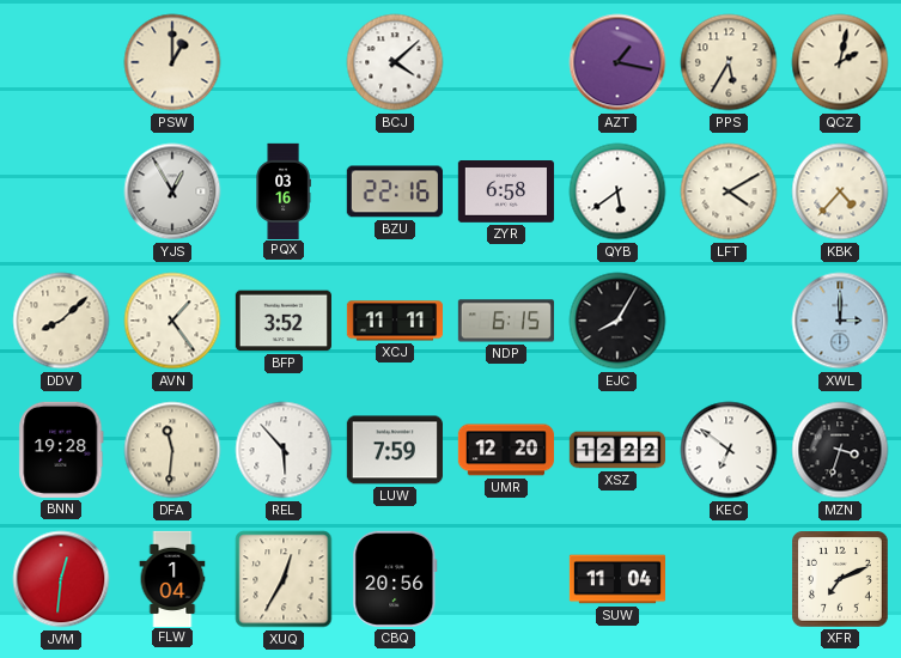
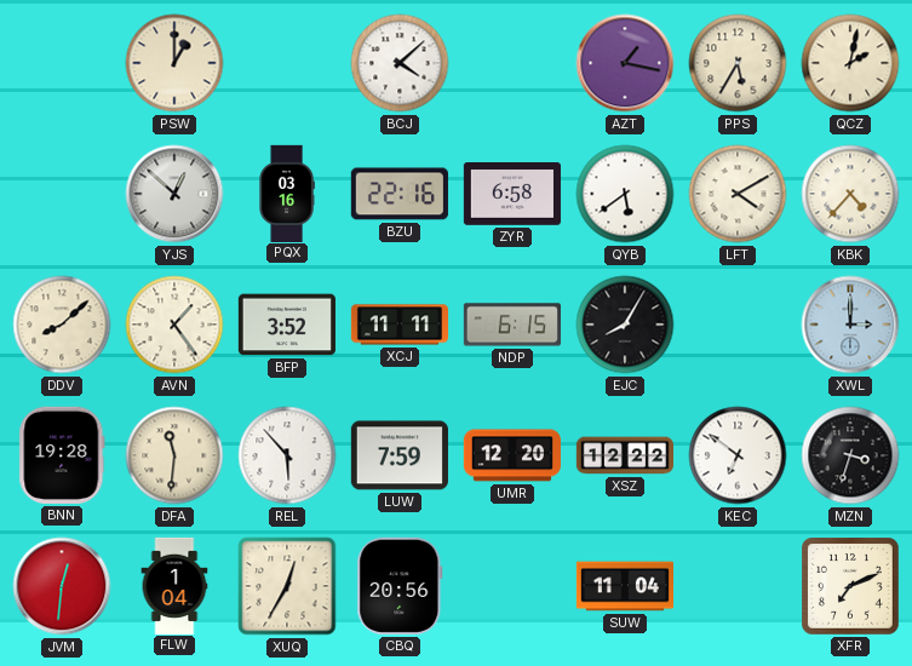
YJS: 12:55 -> 12:52 (174, 194)
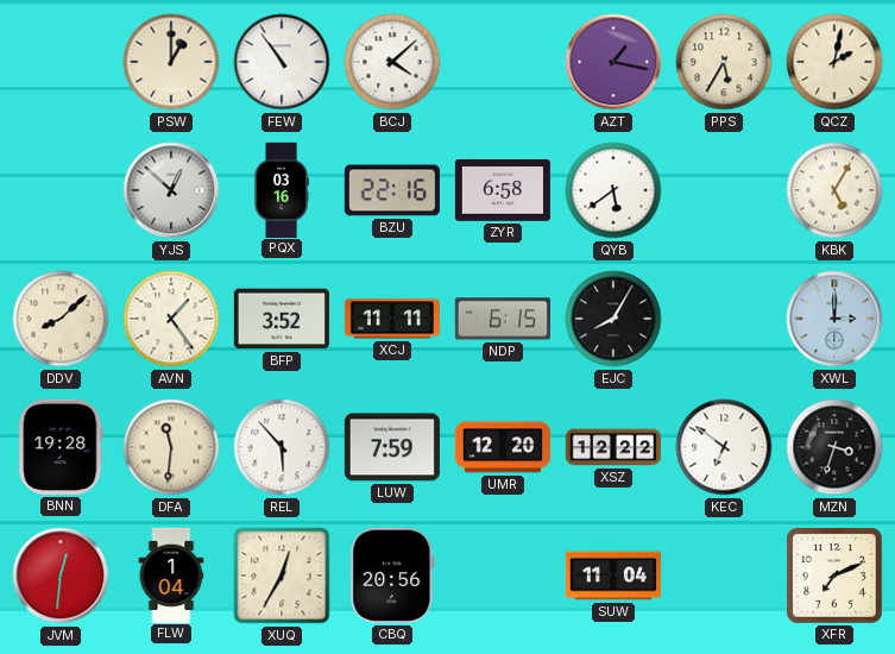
FEW: none -> 10:54 (282, 62)
LFT: 4:10 -> none (738, 194)
KBK: 4:37 -> 5:05 (834, 190)
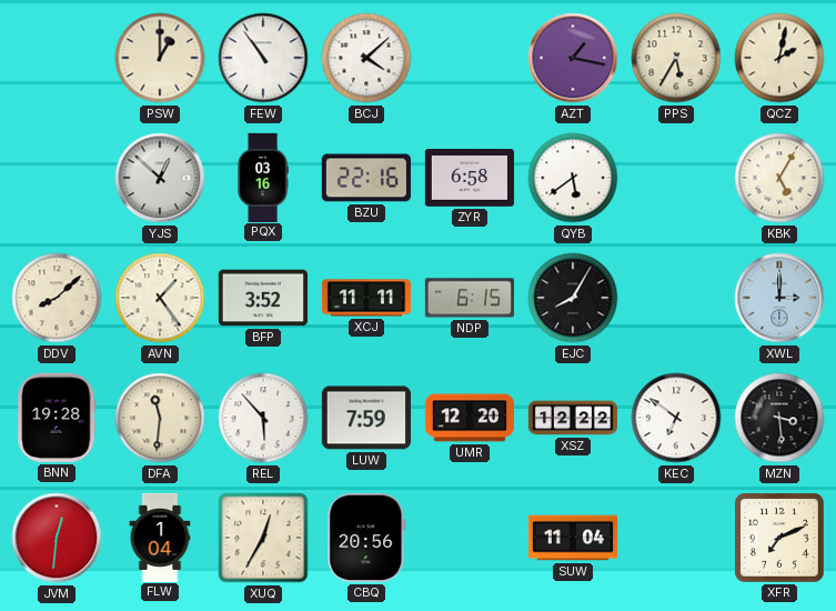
MZN: 3:33 -> 3:29 (779, 418)
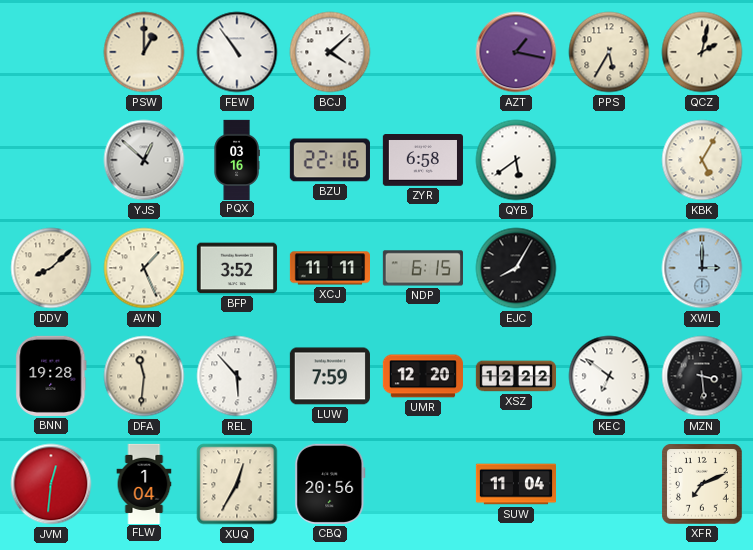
AVN: 1:24 -> 1:26 (144, 268)
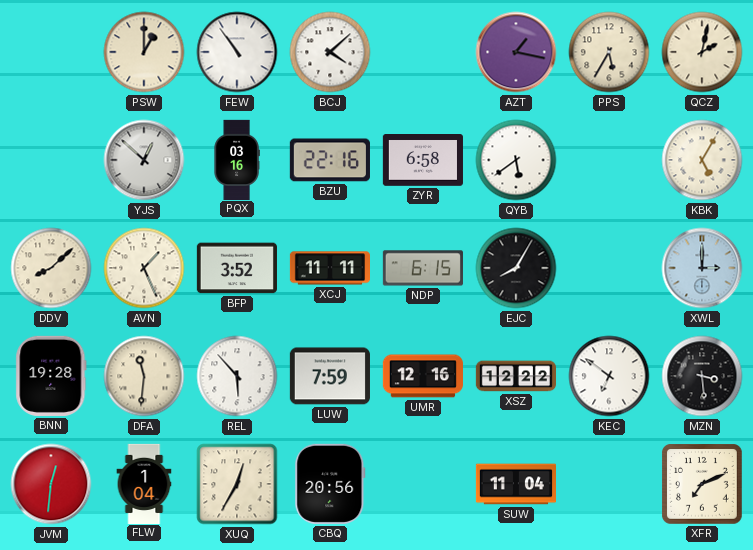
UMR: 12:20 -> 12:16 (423, 376)
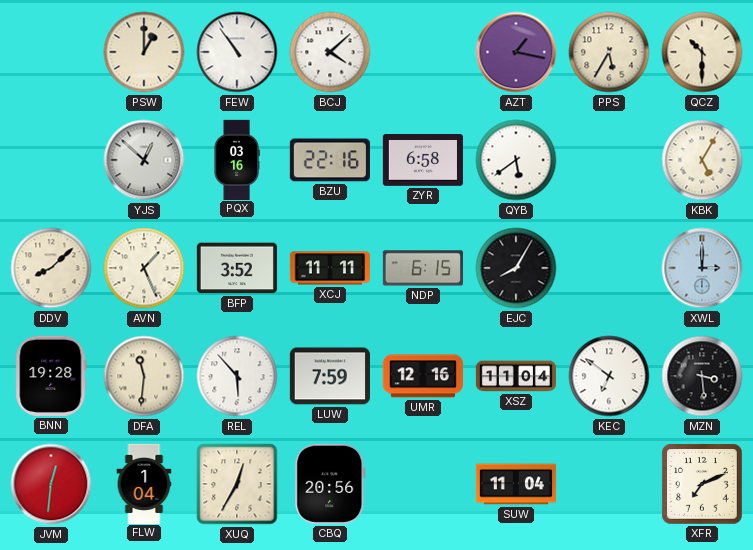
QCZ: 2:02 -> 10:30 (702, 52)
XSZ: 12:22 -> 11:04 (515, 376)
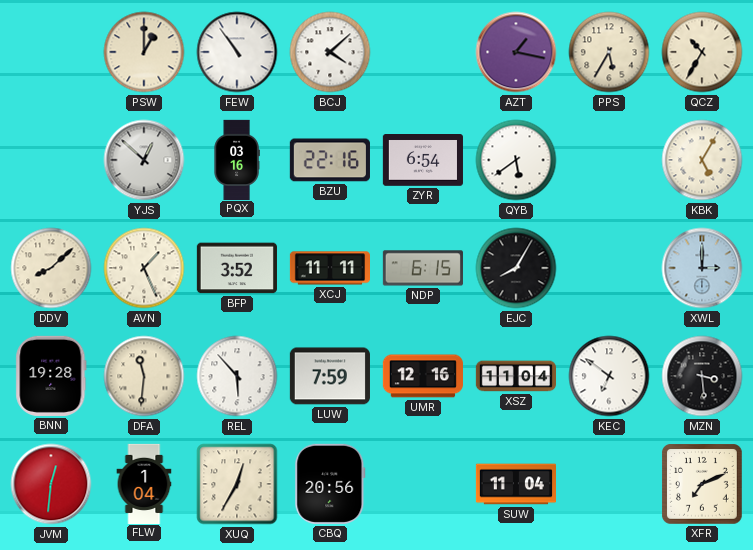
QCZ: 10:30 -> 10:35 (702, 52)
ZYR: 6:58 -> 6:54 (423, 161)
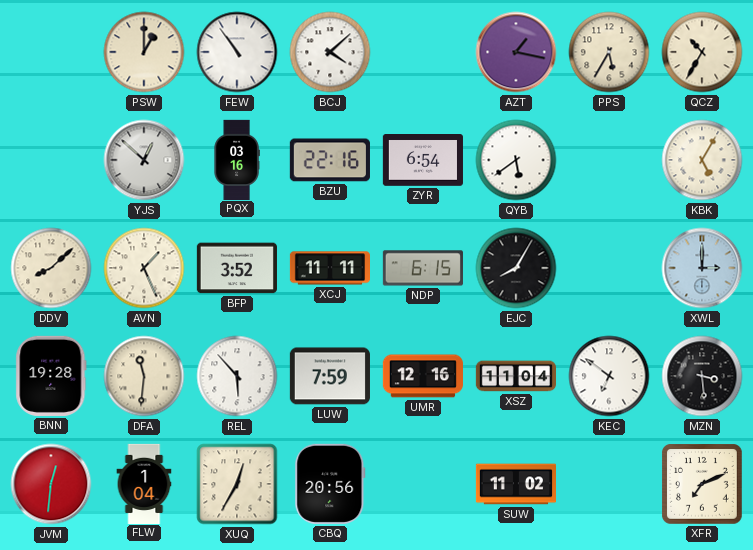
SUW: 11:04 -> 11:02 (515, 484)
